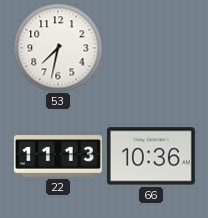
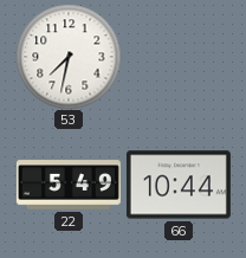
22: 11:13 -> 5:49 (69, 185)
66: 10:36 -> 10:44 (179, 185)
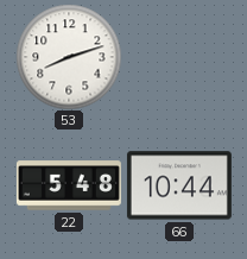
53: 7:32 -> 8:12 (69, 57)
22: 5:49 -> 5:48 (69, 185)
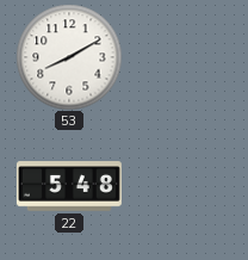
53: 8:12 -> 8:10 (69, 57)
66: 10:44 -> none (179, 185)
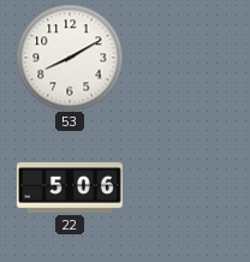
22: 5:48 -> 5:06 (70, 187)
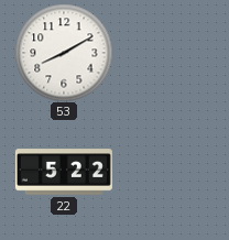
22: 5:06 -> 5:22 (64, 172)
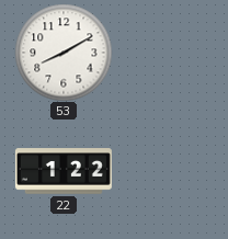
22: 5:22 -> 1:22 (64, 171)
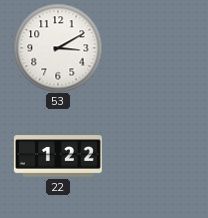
53: 8:10 -> 3:10 (58, 48)
